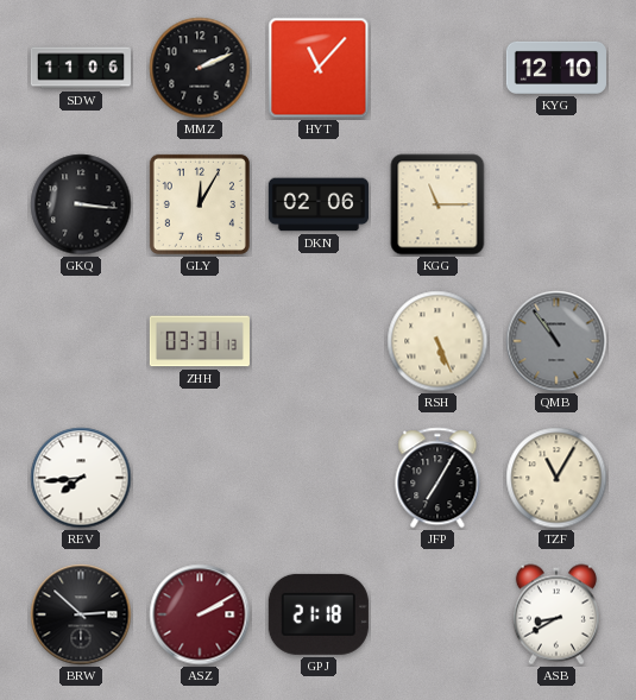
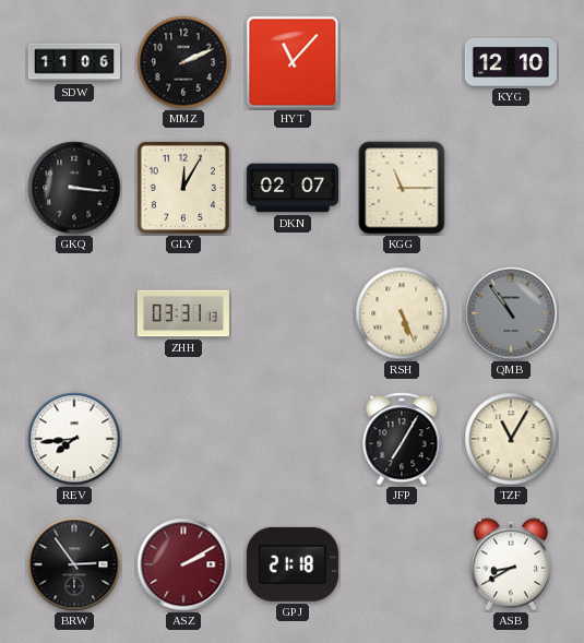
DKN: 02:06 -> 02:07 (293, 188)
BRW: 2:52 -> 2:54 (74, 564)
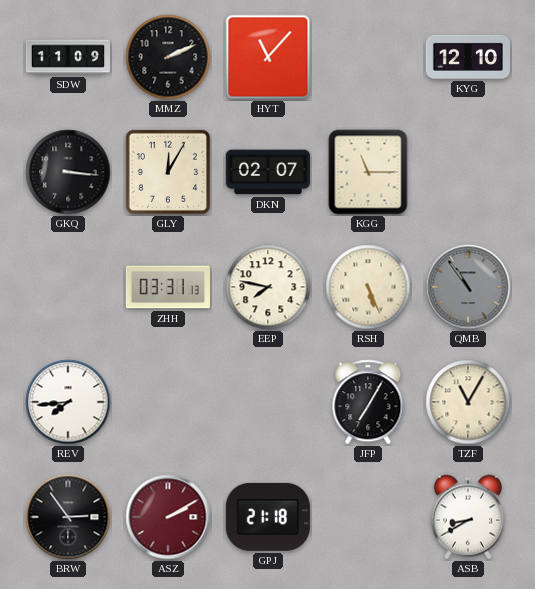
SDW: 11:06 -> 11:09 (68, 57)
EEP: none -> 7:47 (268, 287)
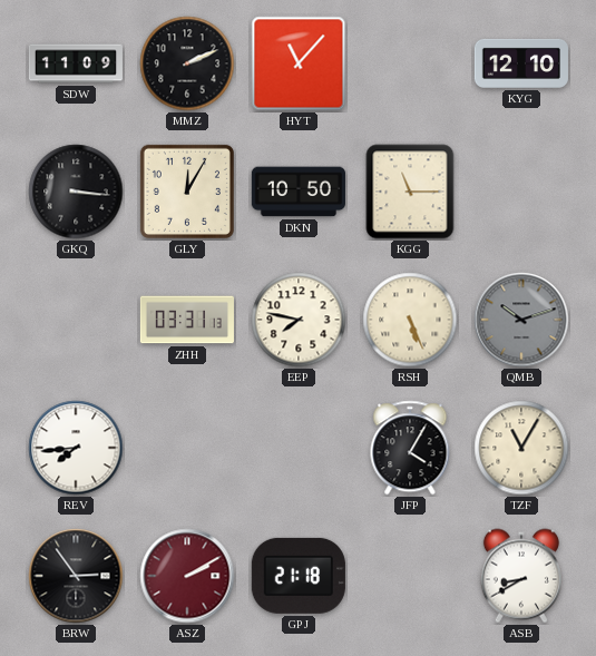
DKN: 02:07 -> 10:50 (299, 192)
QMB: 10:54 -> 10:12 (521, 320)
JFP: 7:05 -> 4:05 (410, 448)
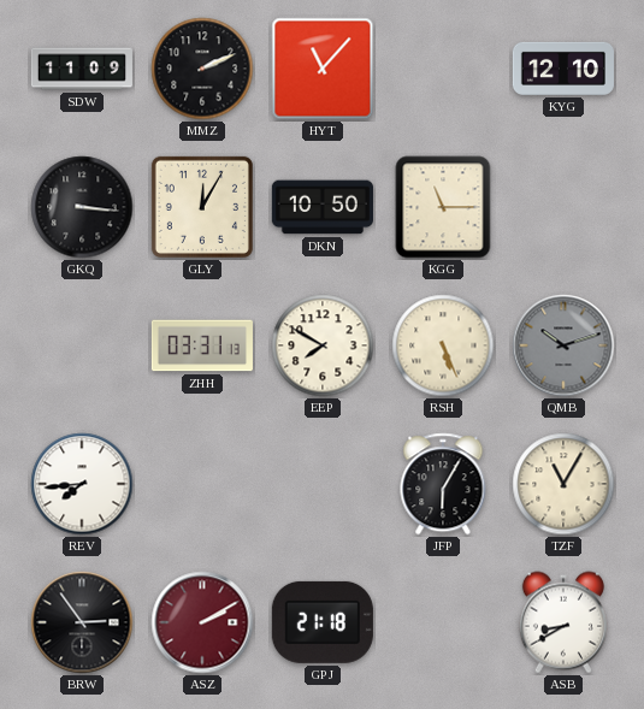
EEP: 7:47 -> 7:50 (323, 345)
JFP: 4:05 -> 6:05 (443, 484)
